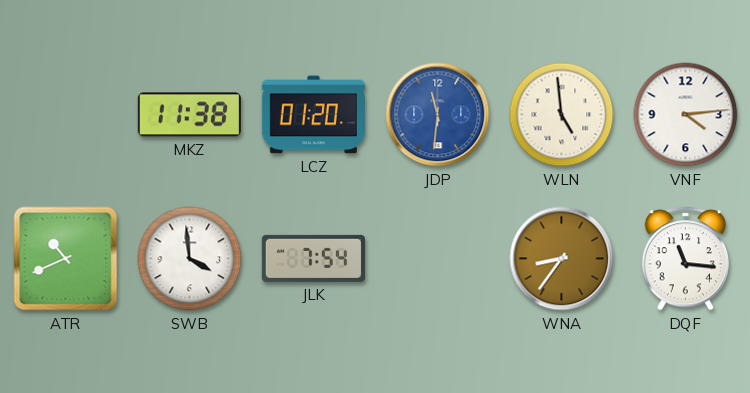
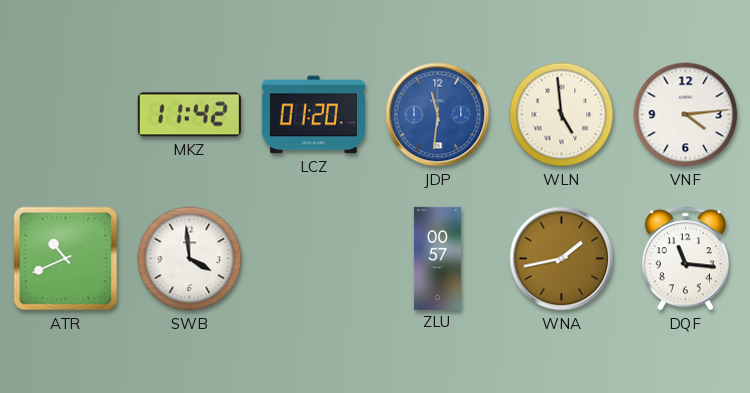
MKZ: 11:38 -> 11:42 (189, 115)
JLK: 7:54 -> none (313, 258)
ZLU: none -> 00:57 (437, 258)
WNA: 8:36 -> 1:43 (562, 259)
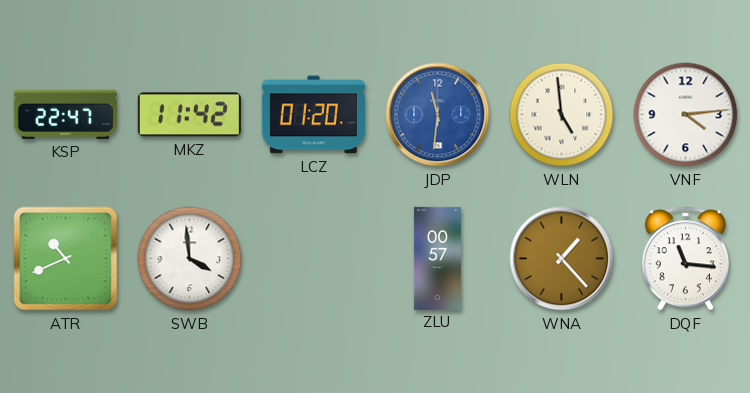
KSP: none -> 22:47 (65, 114)
WNA: 1:43 -> 1:23 (562, 259)
